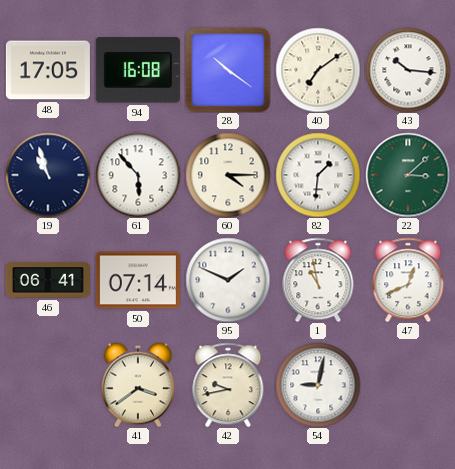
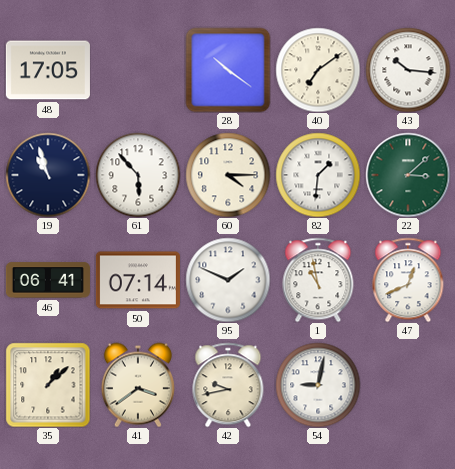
94: 16:08 -> none (138, 70)
35: none -> 1:08 (48, 385)
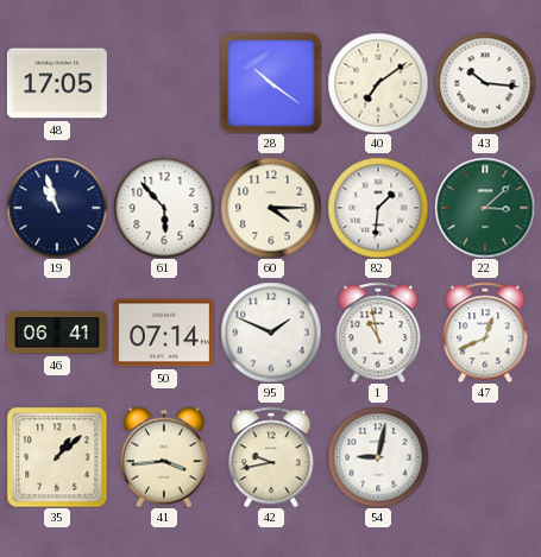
41: 3:39 -> 3:44 (164, 457)
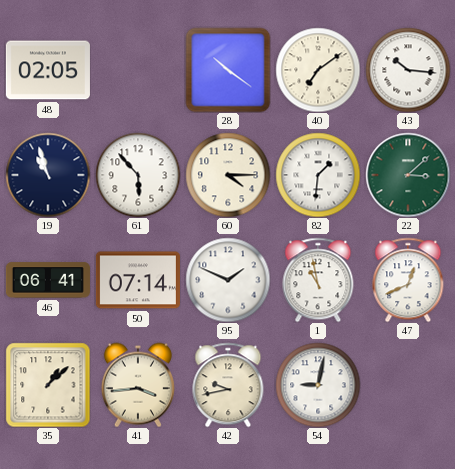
48: 17:05 -> 02:05 (48, 70)
